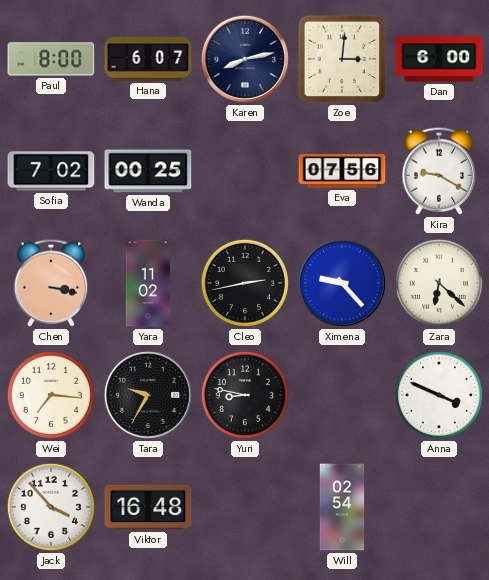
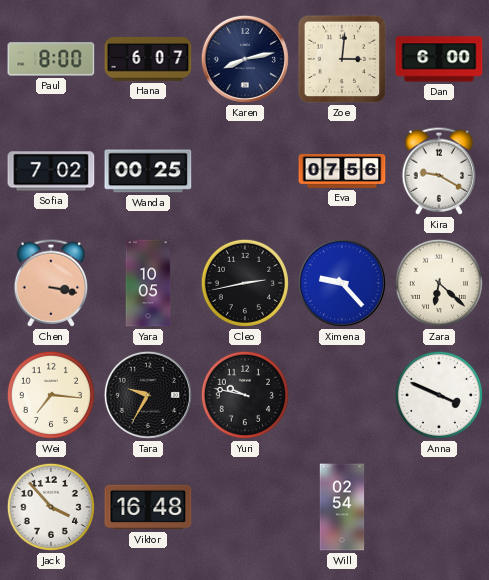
Yara: 11:02 -> 10:05 (148, 283)
Yuri: 8:47 -> 9:47 (245, 395)
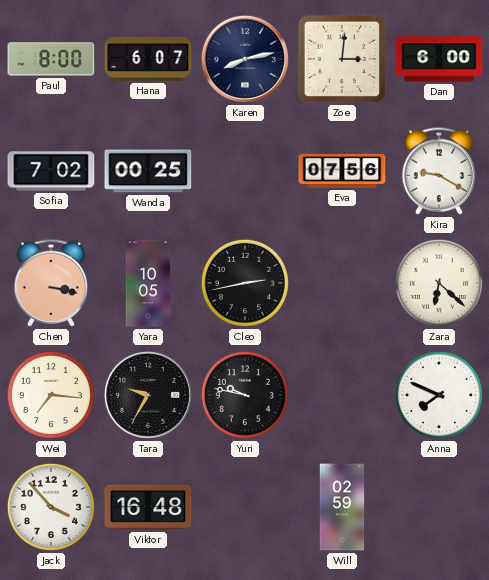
Ximena: 9:23 -> none (342, 283)
Anna: 3:49 -> 7:49 (439, 395)
Will: 02:54 -> 02:59 (342, 507)
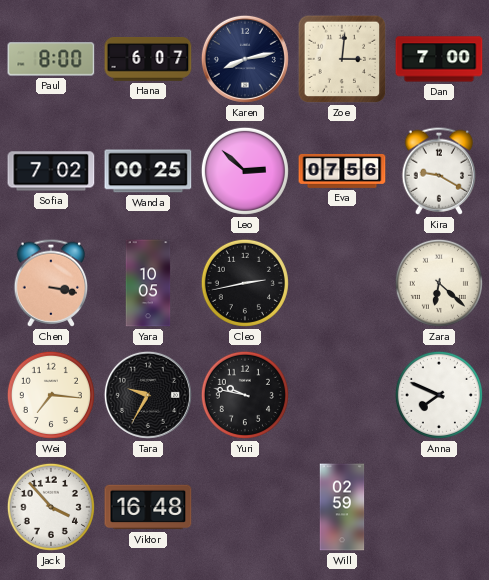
Dan: 6:00 -> 7:00 (439, 59)
Leo: none -> 2:52 (245, 171)
